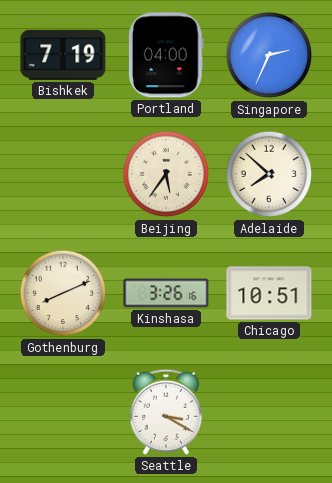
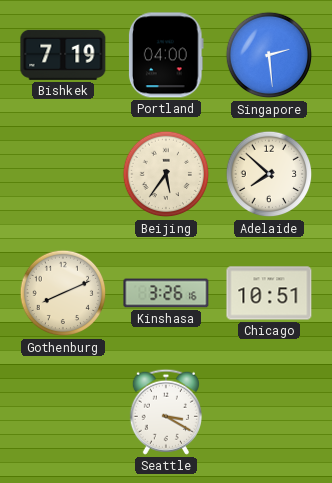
Singapore: 2:34 -> 2:29 (269, 55)
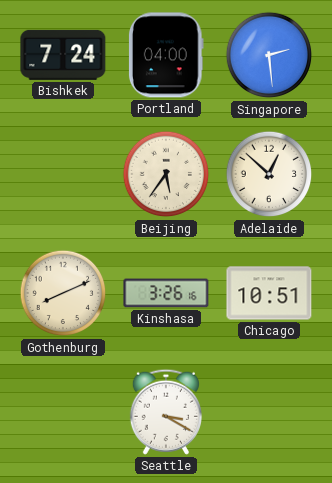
Bishkek: 7:19 -> 7:24 (63, 55)
Adelaide: 7:52 -> 12:52 (269, 174)
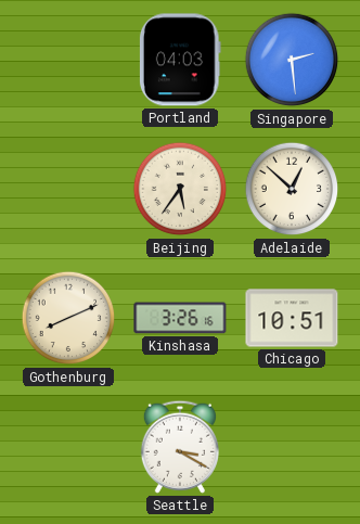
Bishkek: 7:24 -> none (63, 55)
Portland: 04:00 -> 04:03 (180, 60)
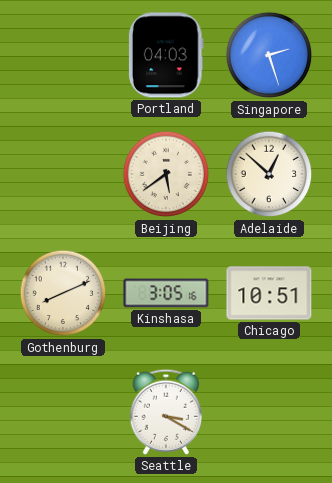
Singapore: 2:29 -> 2:27 (269, 55)
Beijing: 5:36 -> 5:39 (166, 174)
Kinshasa: 3:26 -> 3:05 (166, 293)
